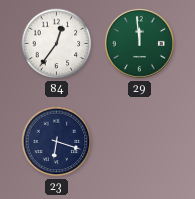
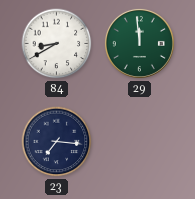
84: 12:36 -> 8:40 (57, 44)
23: 6:18 -> 7:16 (57, 142)
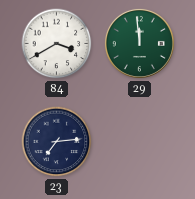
84: 8:40 -> 3:40 (57, 44)
23: 7:16 -> 7:14 (57, 142)
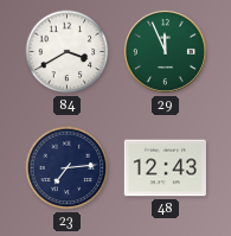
29: 11:59 -> 11:56 (165, 51)
48: none -> 12:43 (165, 168)
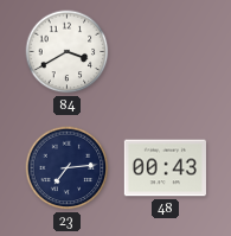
29: 11:56 -> none (165, 51)
48: 12:43 -> 00:43 (165, 168)
